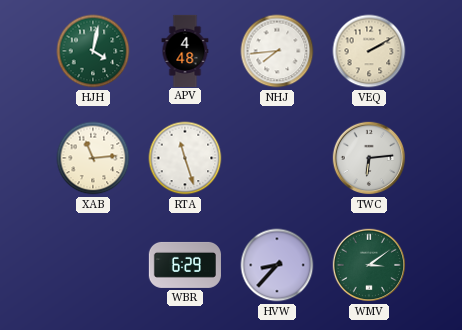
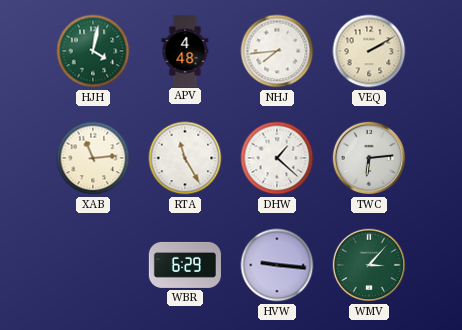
RTA: 11:27 -> 11:25 (185, 158)
DHW: none -> 1:22 (277, 158)
HVW: 8:37 -> 9:16 (277, 265)
WMV: 3:09 -> 3:07 (369, 265)
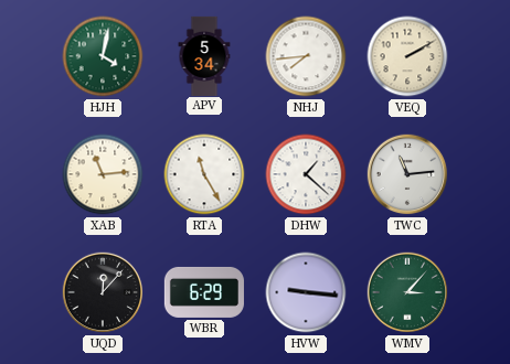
APV: 4:48 -> 5:34 (204, 55)
TWC: 6:14 -> 11:14 (407, 174)
UQD: none -> 12:07 (103, 292)
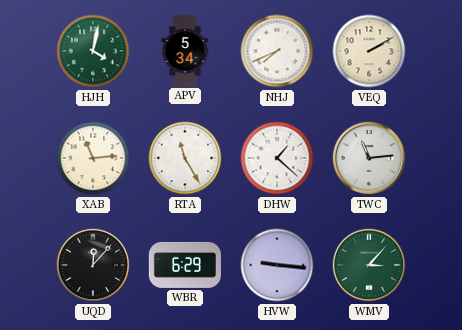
NHJ: 7:44 -> 7:41 (277, 51)
